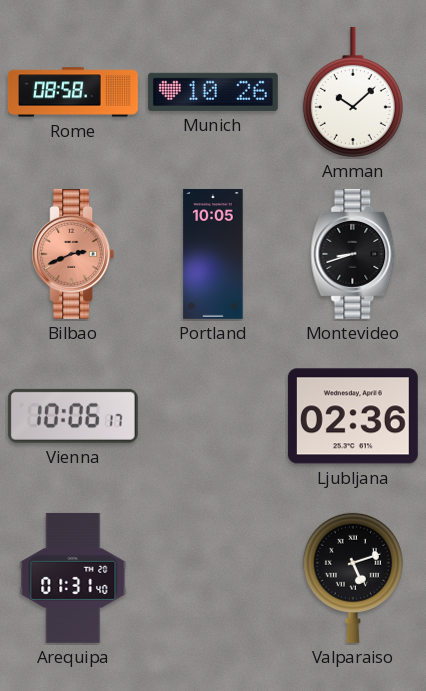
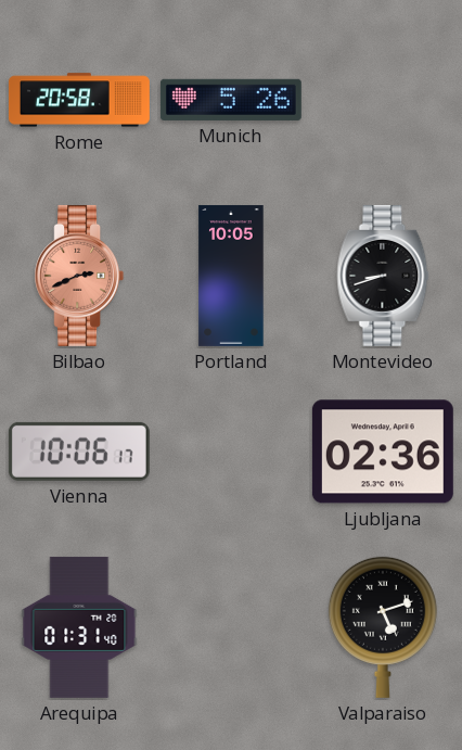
Rome: 08:58 -> 20:58 (79, 100)
Munich: 10:26 -> 5:26 (231, 100)
Amman: 10:08 -> none (353, 92)
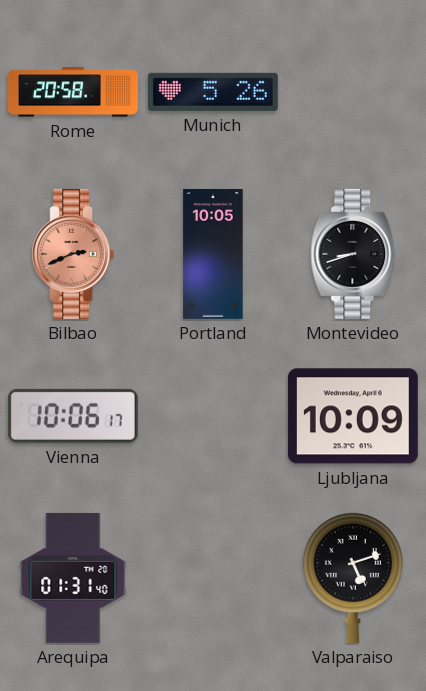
Ljubljana: 02:36 -> 10:09 (353, 416)
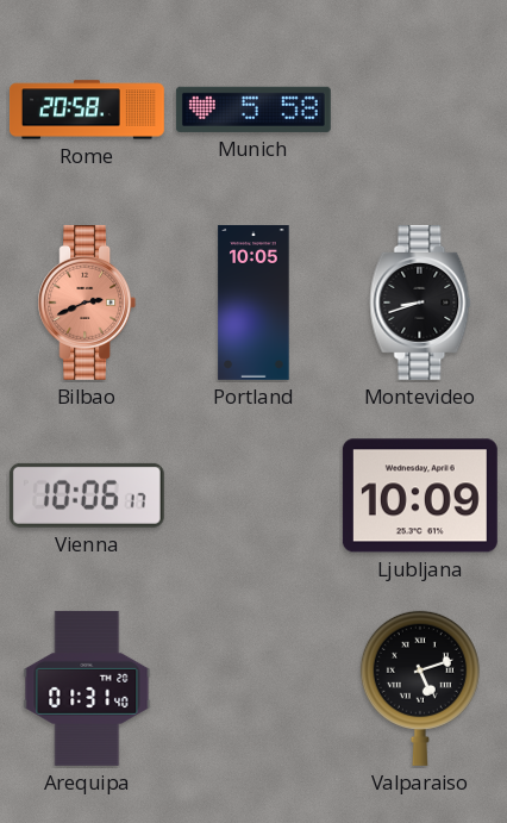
Munich: 5:26 -> 5:58 (253, 110)
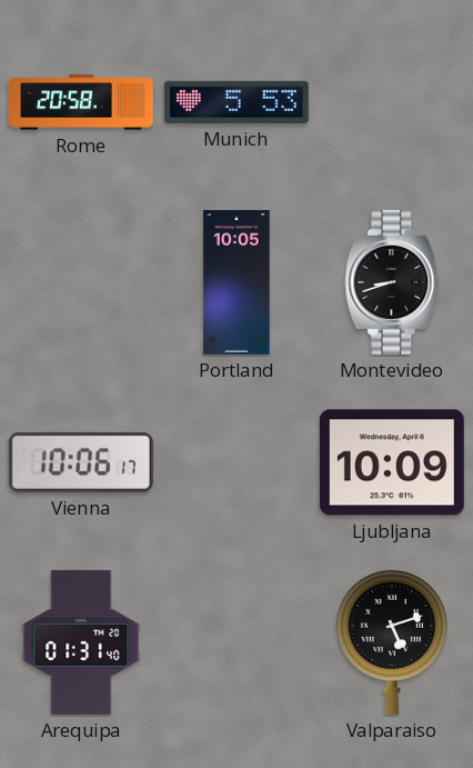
Munich: 5:58 -> 5:53 (236, 102)
Bilbao: 2:41 -> none (87, 303)
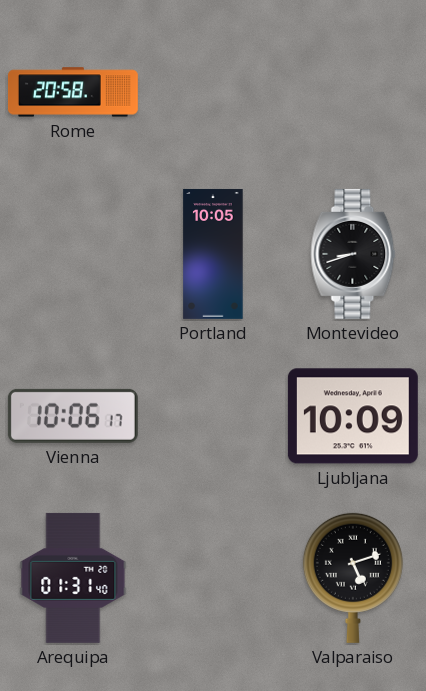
Munich: 5:53 -> none (236, 102)
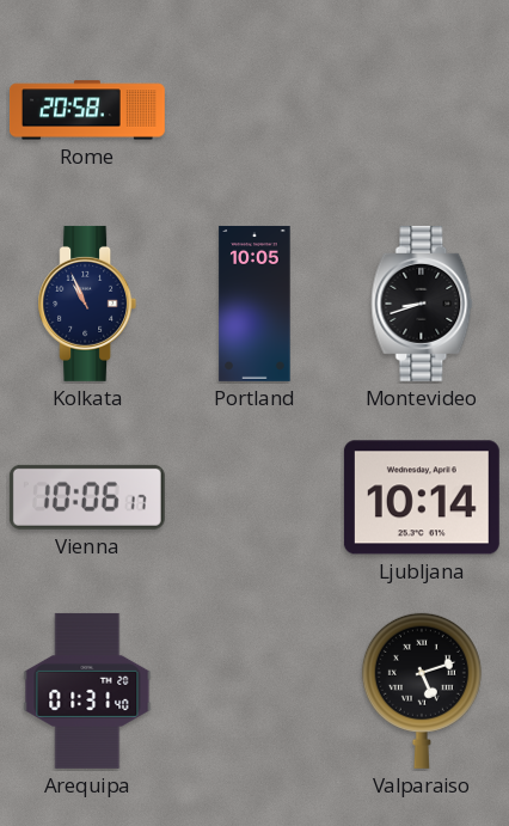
Kolkata: none -> 10:56 (87, 304)
Ljubljana: 10:09 -> 10:14 (422, 497)
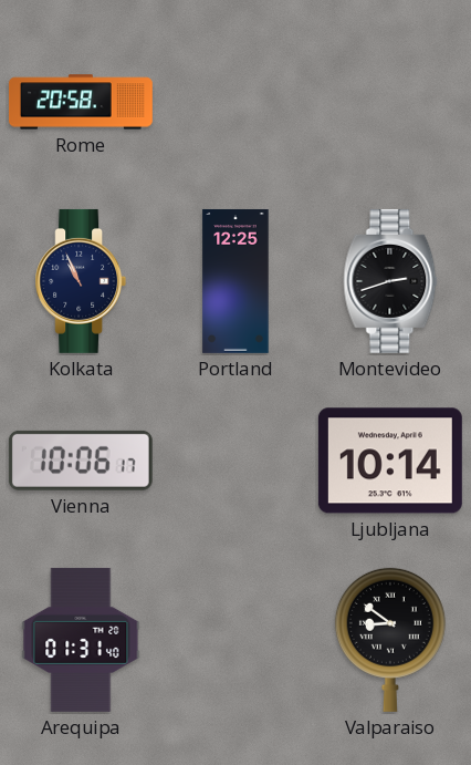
Portland: 10:05 -> 12:25 (236, 281)
Montevideo: 8:42 -> 2:42 (390, 281)
Valparaiso: 5:12 -> 8:51 (390, 640)
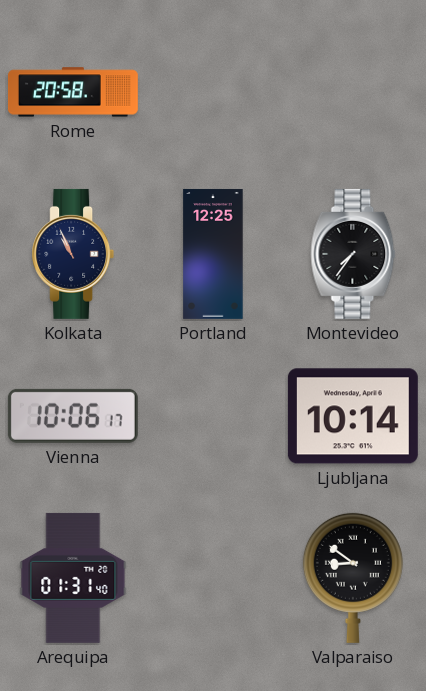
Montevideo: 2:42 -> 7:36 (353, 254)
